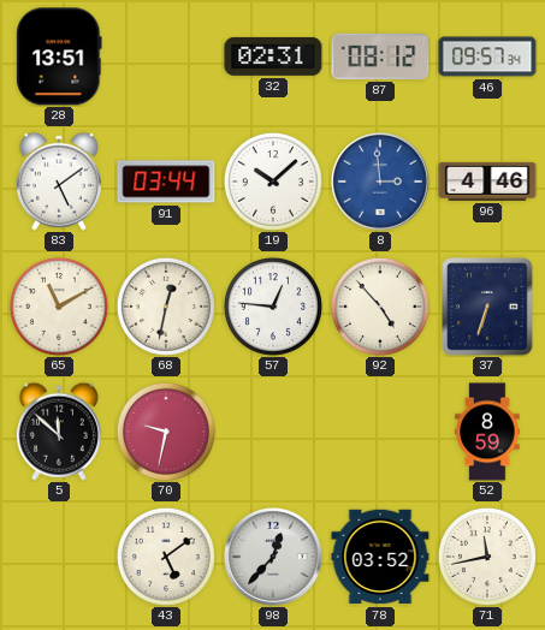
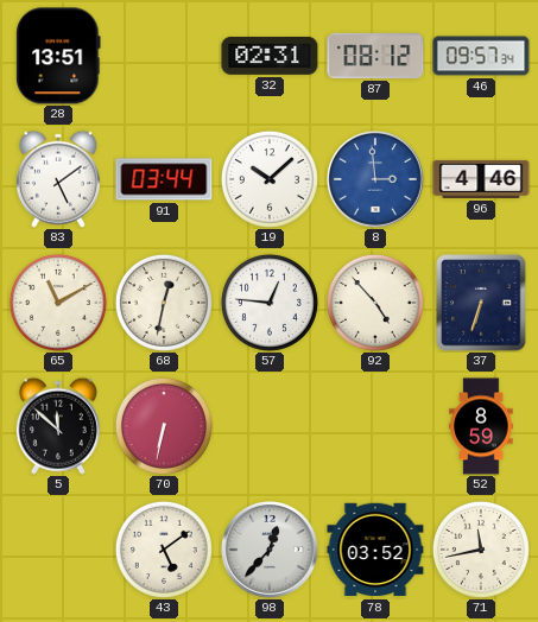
70: 9:32 -> 6:32 (164, 426)
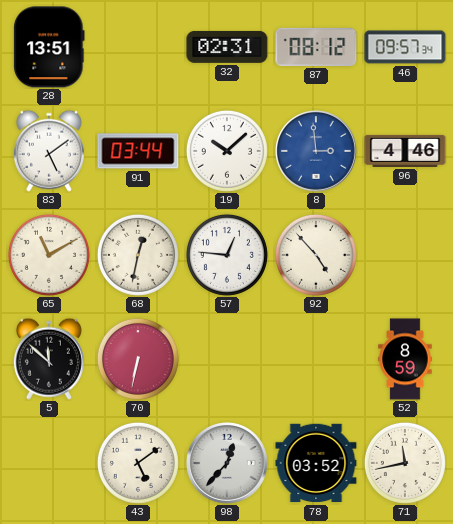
37: 6:33 -> none (481, 303)
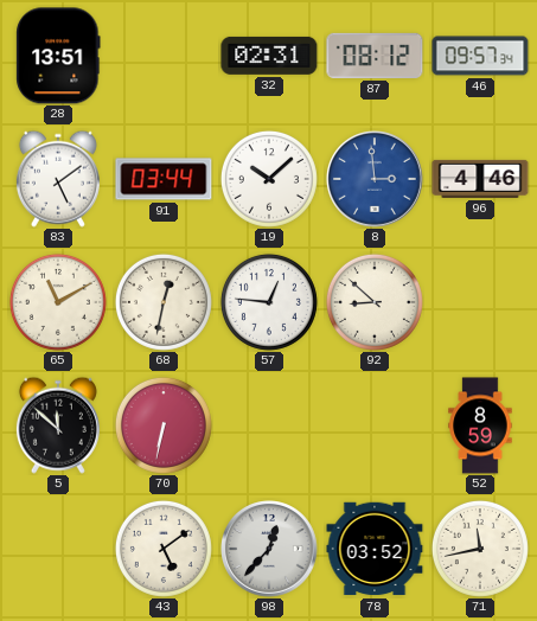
92: 4:53 -> 8:52 (375, 302)
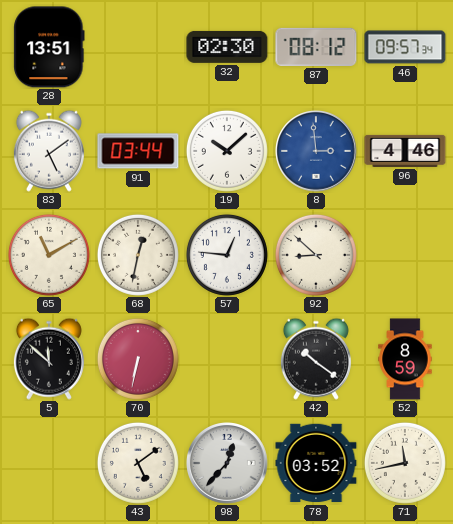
32: 02:31 -> 02:30 (227, 47)
42: none -> 10:21 (316, 359)
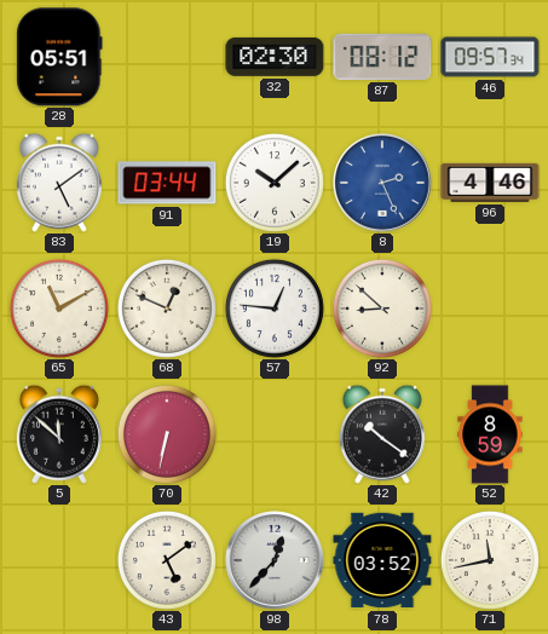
28: 13:51 -> 05:51 (59, 57)
8: 2:59 -> 2:26 (383, 184)
68: 12:32 -> 12:49 (167, 309)
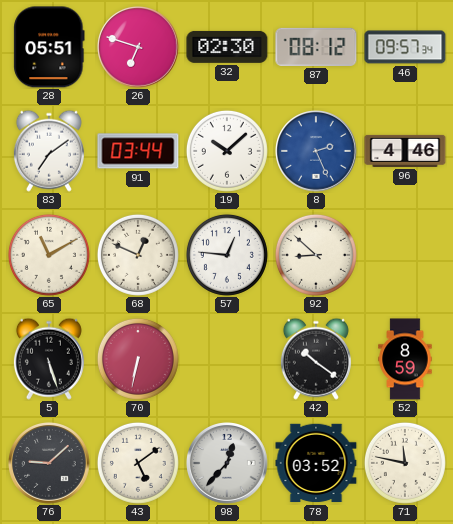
26: none -> 6:48 (139, 48)
83: 5:09 -> 7:09 (49, 151)
5: 11:52 -> 5:27 (49, 359)
76: none -> 9:08 (50, 464)
71: 11:43 -> 11:47 (405, 463)
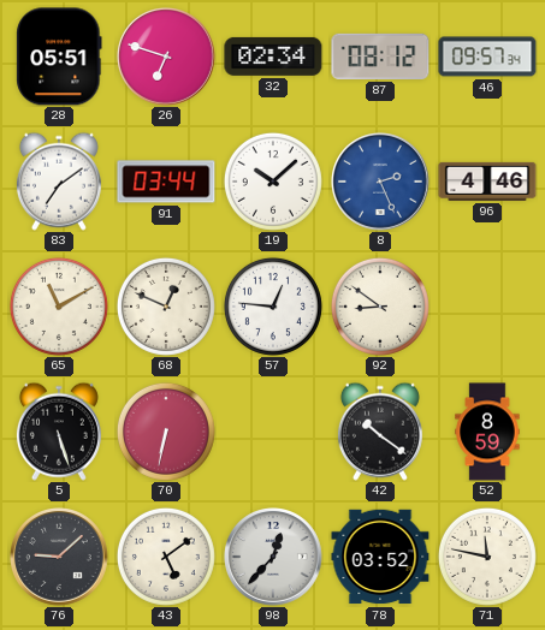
32: 02:30 -> 02:34 (273, 57)
92: 8:52 -> 8:51 (380, 307)
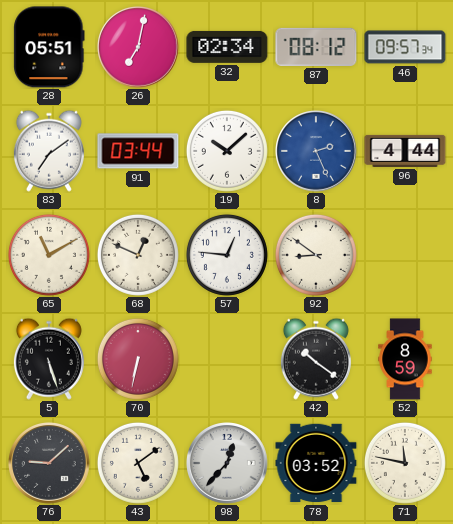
26: 6:48 -> 7:02 (139, 48)
96: 4:46 -> 4:44 (405, 151)
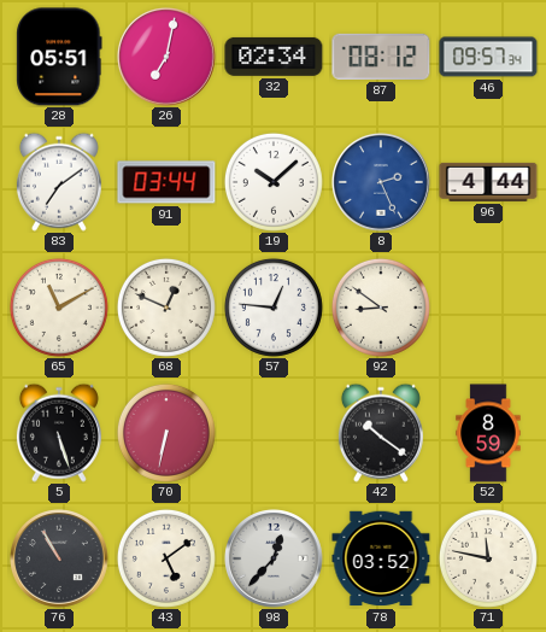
76: 9:08 -> 10:55 (60, 560)
